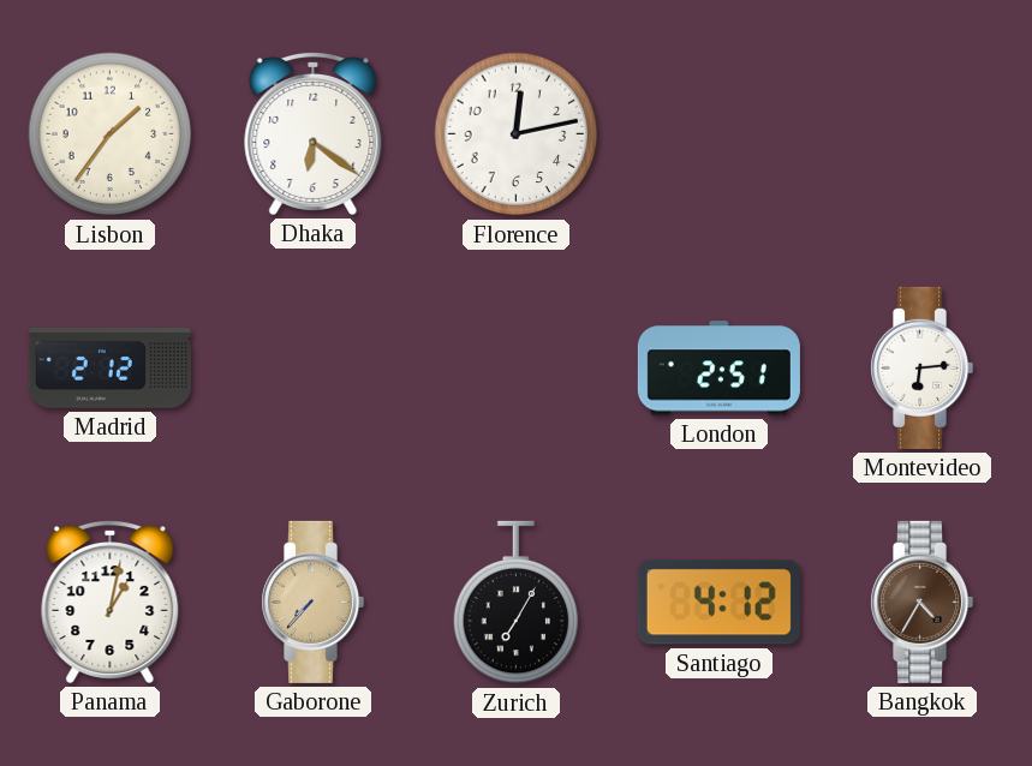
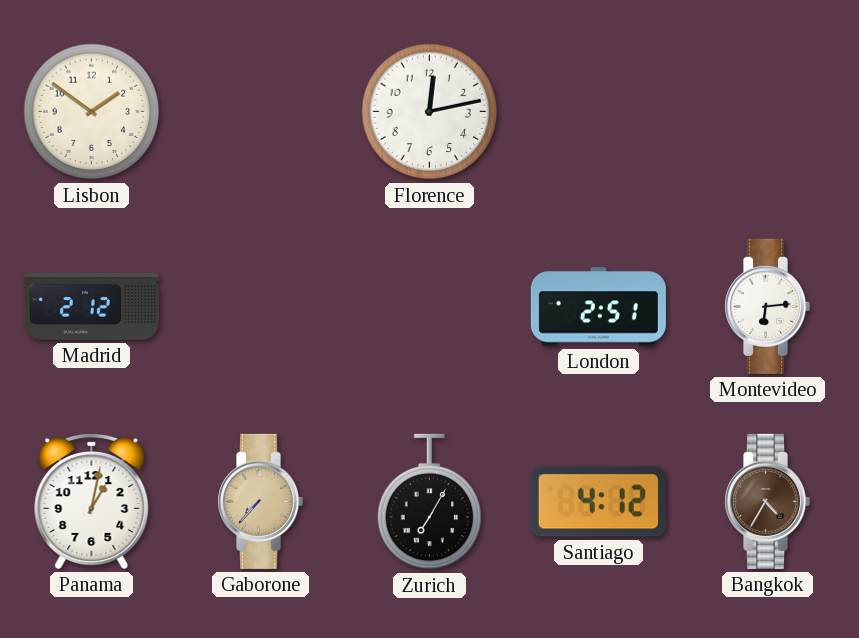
Lisbon: 1:36 -> 1:51 (92, 112)
Dhaka: 6:21 -> none (314, 133)
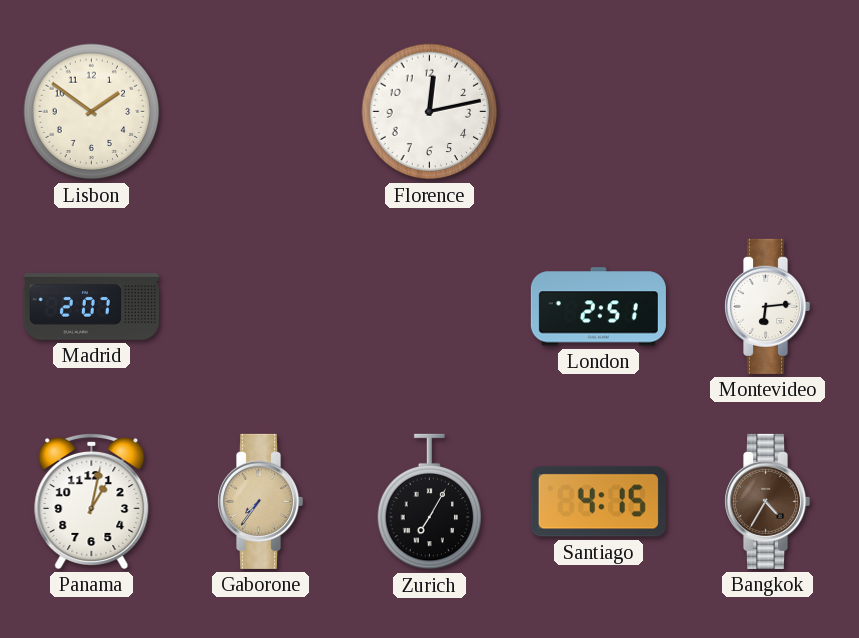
Madrid: 2:12 -> 2:07 (91, 307)
Gaborone: 7:37 -> 7:36 (261, 501)
Santiago: 4:12 -> 4:15 (598, 502)
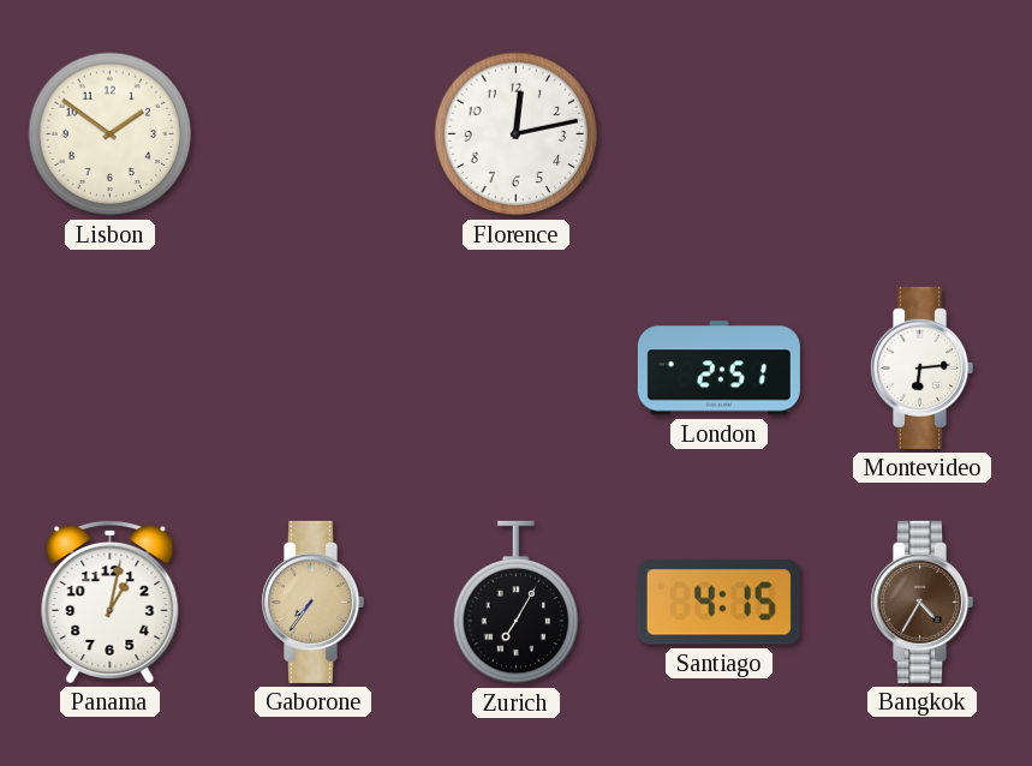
Madrid: 2:07 -> none (91, 307)
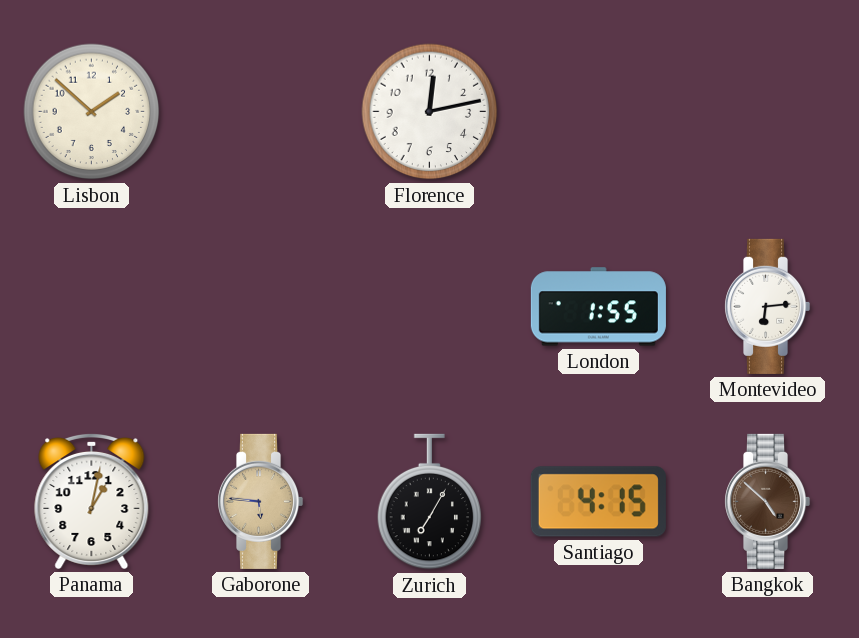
Lisbon: 1:51 -> 1:52 (92, 112)
London: 2:51 -> 1:55 (598, 307)
Gaborone: 7:36 -> 5:46 (261, 501)
Bangkok: 4:35 -> 4:52 (768, 501)
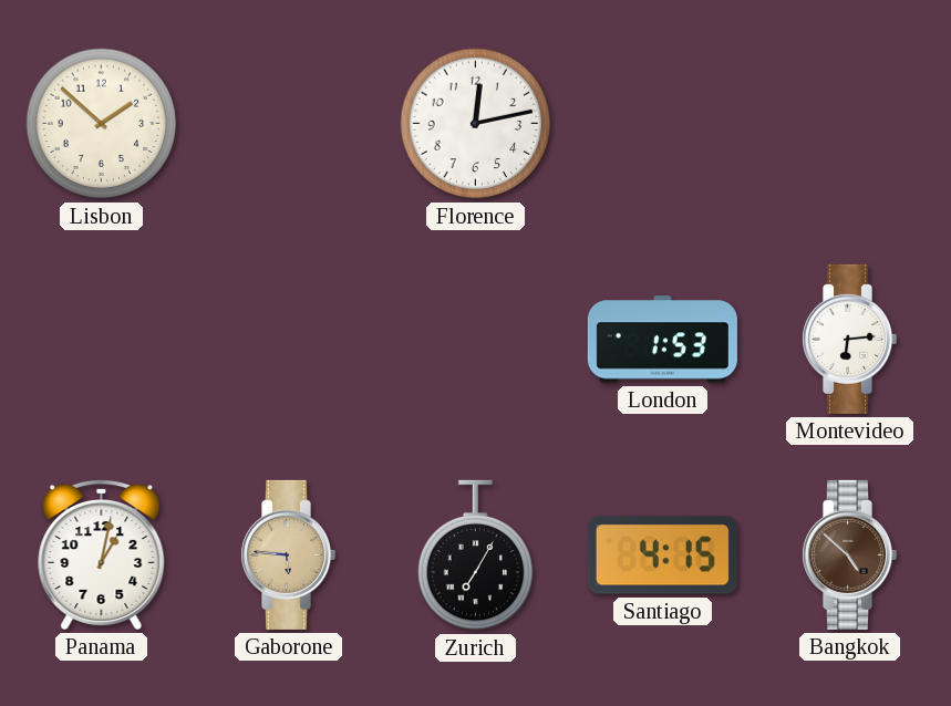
London: 1:55 -> 1:53 (662, 340)
